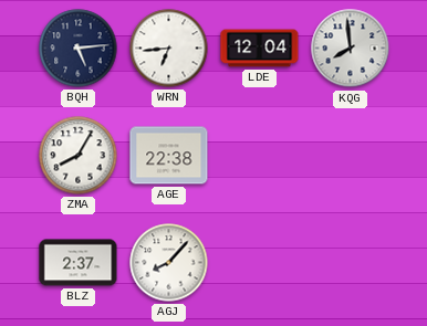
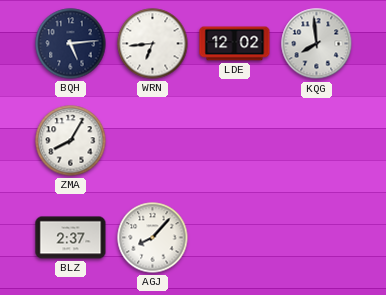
LDE: 12:04 -> 12:02 (235, 44)
AGE: 22:38 -> none (169, 156)
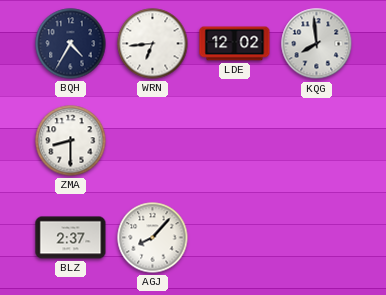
BQH: 5:14 -> 4:35 (71, 44)
ZMA: 8:05 -> 8:30 (71, 141)
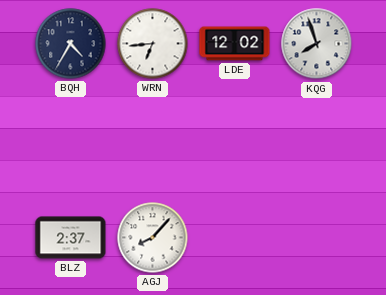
KQG: 7:59 -> 7:57 (317, 44)
ZMA: 8:30 -> none (71, 141)
